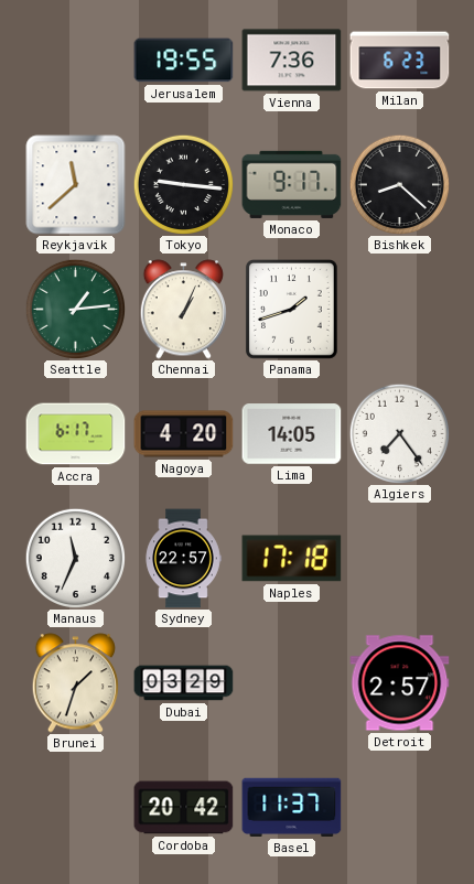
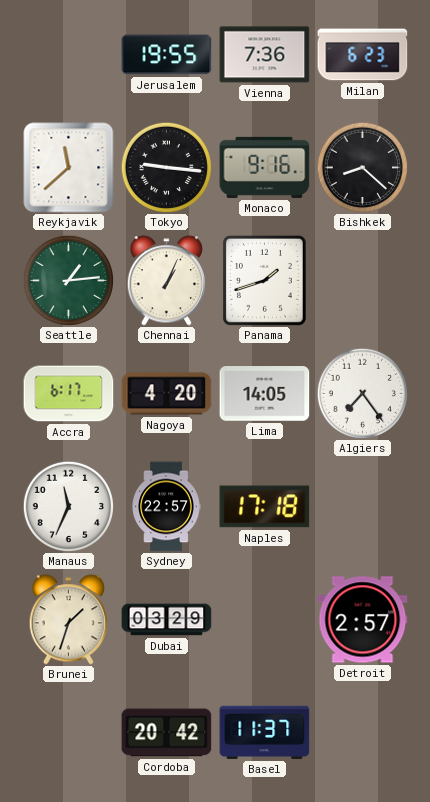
Monaco: 9:17 -> 9:16 (265, 167)
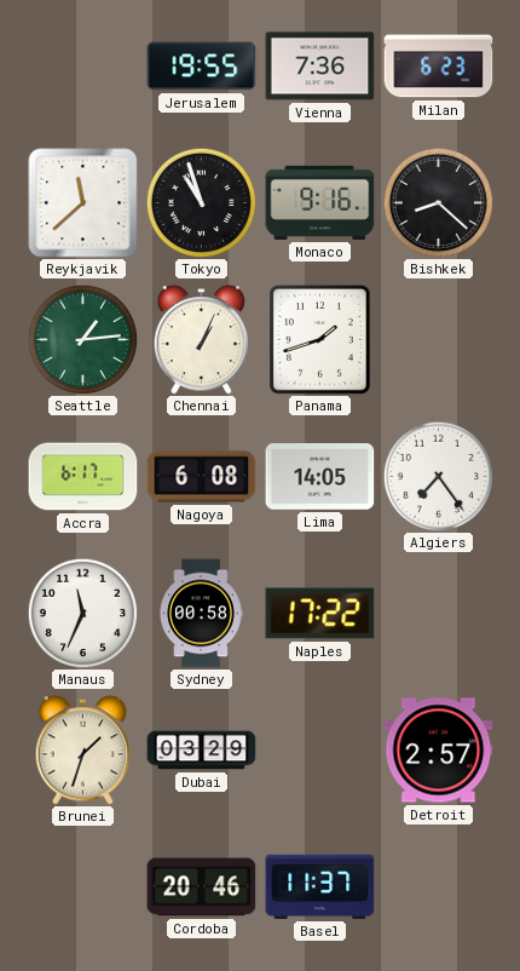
Tokyo: 9:16 -> 10:57 (201, 202)
Nagoya: 4:20 -> 6:08 (202, 477)
Sydney: 22:57 -> 00:58 (201, 614)
Naples: 17:18 -> 17:22 (320, 614)
Cordoba: 20:42 -> 20:46 (202, 887)
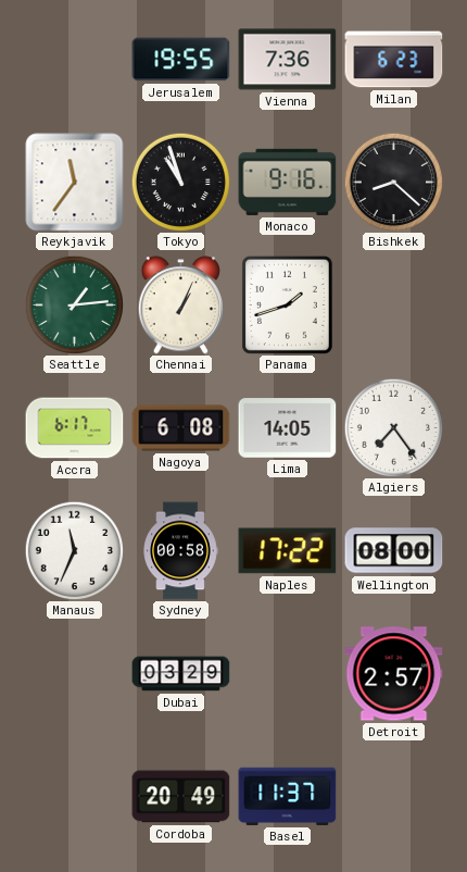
Reykjavik: 11:38 -> 11:36 (75, 183)
Wellington: none -> 08:00 (394, 551)
Brunei: 1:33 -> none (82, 751)
Cordoba: 20:46 -> 20:49 (181, 797)
